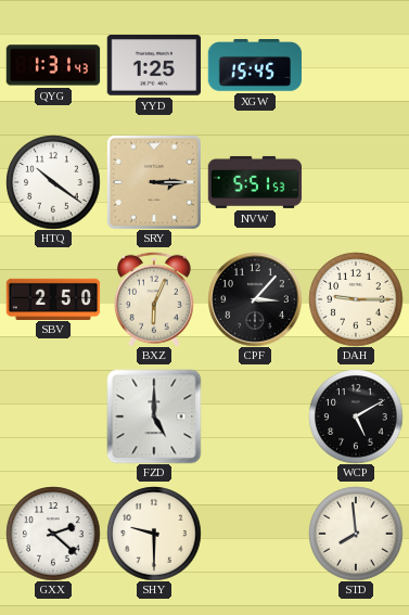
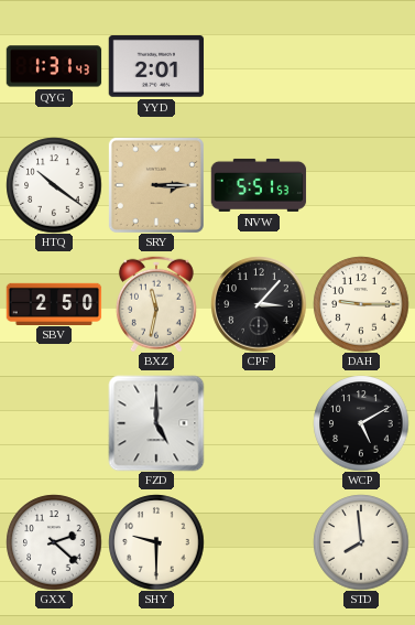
YYD: 1:25 -> 2:01 (156, 67)
XGW: 15:45 -> none (255, 65)
BXZ: 6:04 -> 11:32 (156, 304)
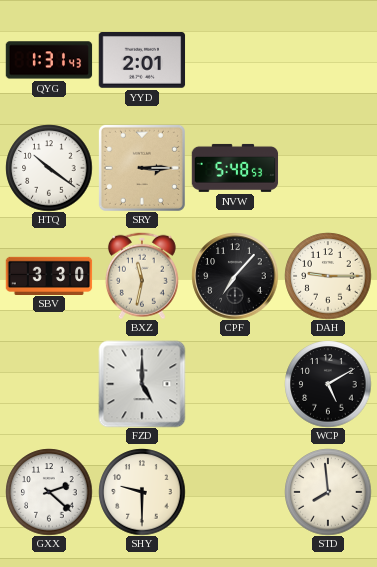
NVW: 5:51 -> 5:48 (235, 168)
SBV: 2:50 -> 3:30 (49, 275)
CPF: 3:07 -> 7:07 (235, 276)
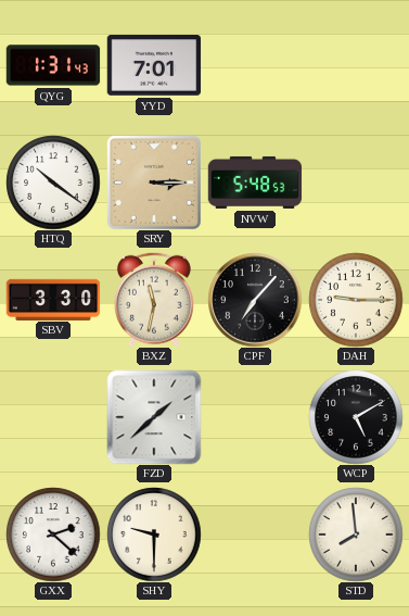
YYD: 2:01 -> 7:01 (154, 66)
FZD: 5:00 -> 1:38 (154, 417)
